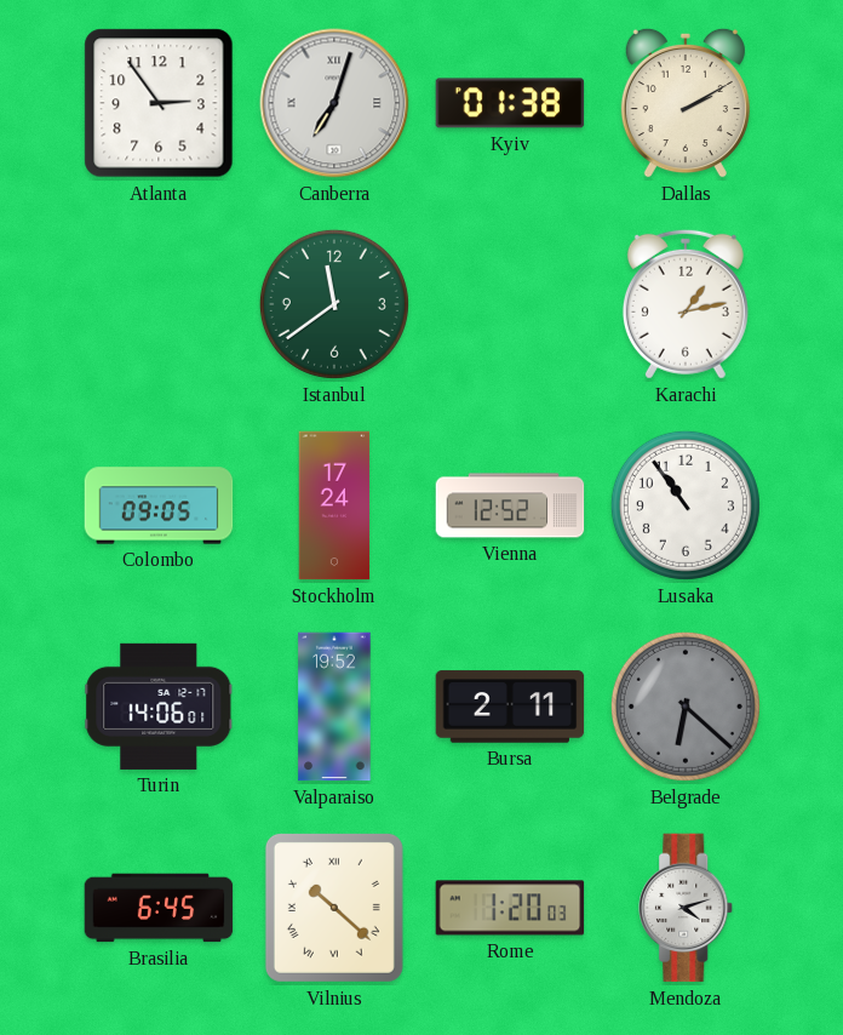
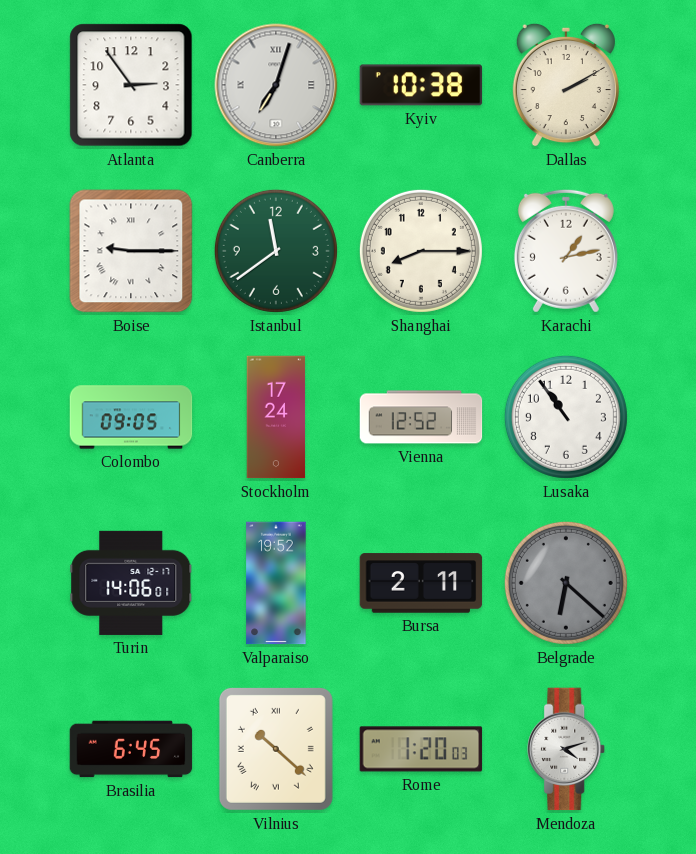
Kyiv: 01:38 -> 10:38 (421, 85)
Boise: none -> 9:15 (131, 251)
Shanghai: none -> 8:15 (421, 251)
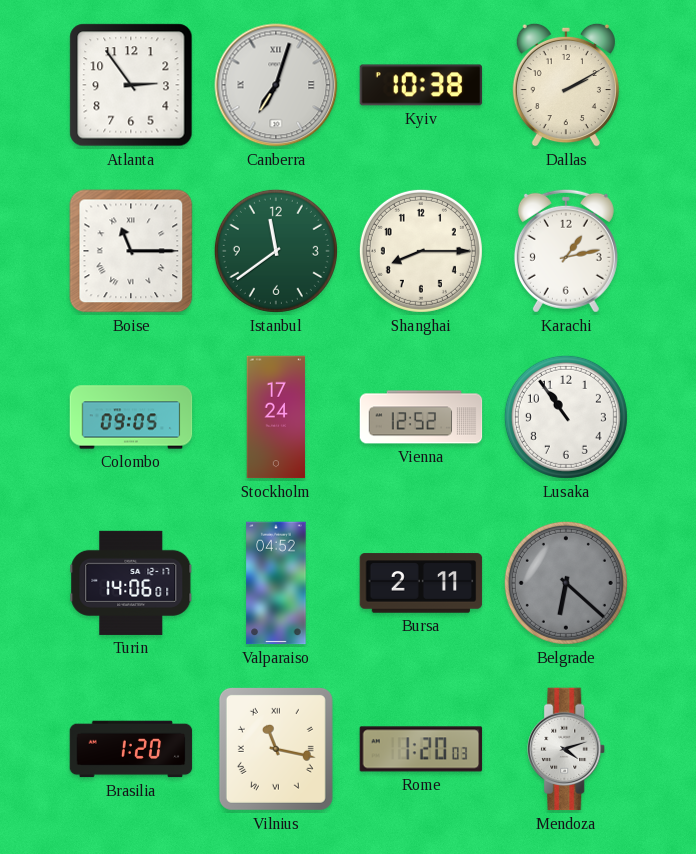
Boise: 9:15 -> 11:15 (131, 251)
Valparaiso: 19:52 -> 04:52 (276, 583)
Brasilia: 6:45 -> 1:20 (131, 749)
Vilnius: 10:22 -> 11:17 (276, 749)
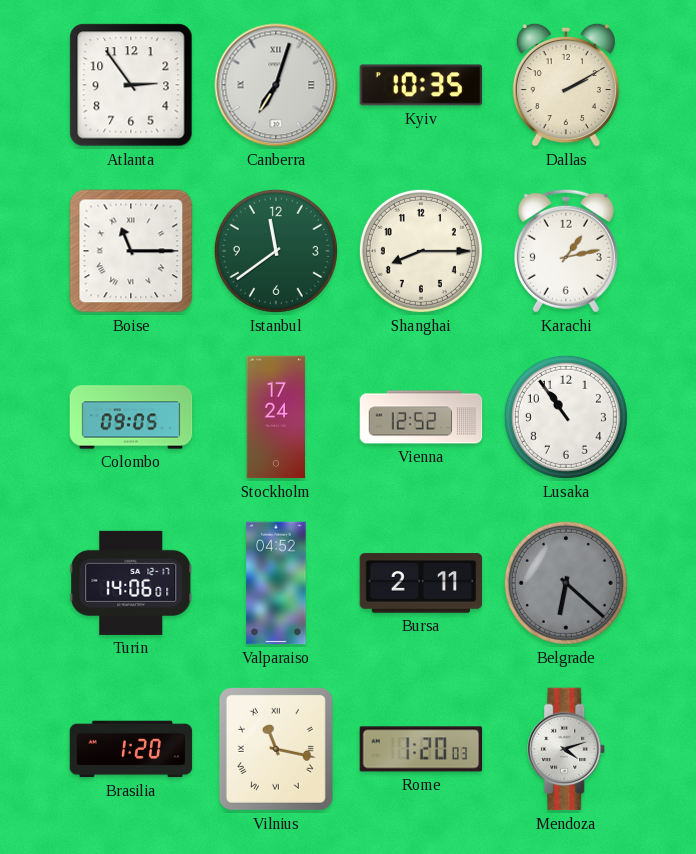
Kyiv: 10:38 -> 10:35 (421, 85)
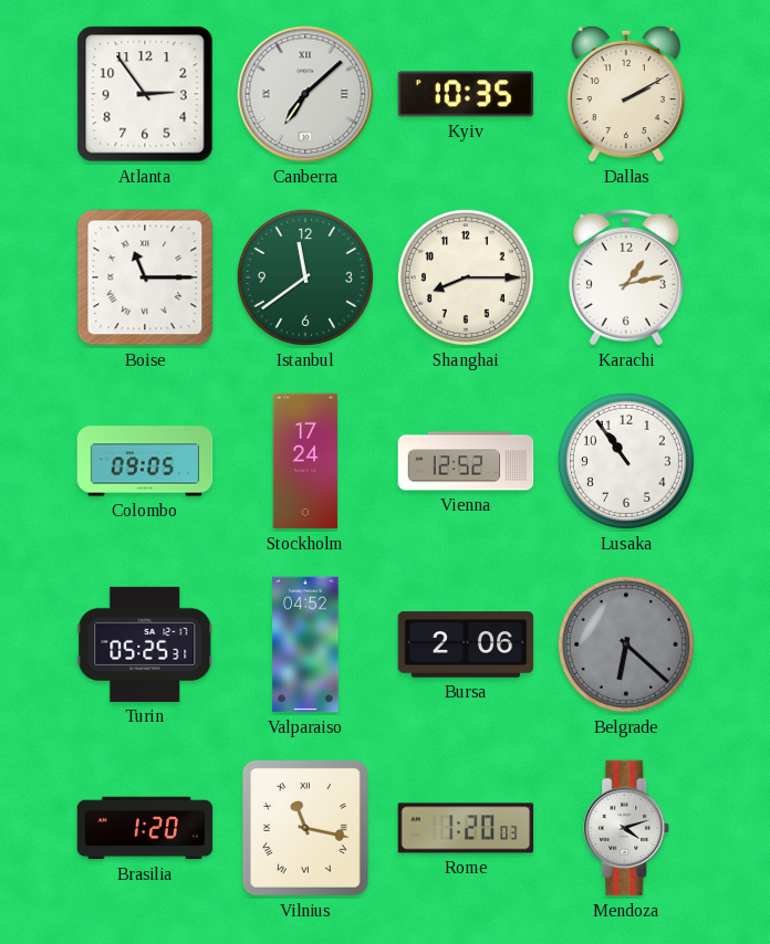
Canberra: 7:03 -> 7:08 (305, 94)
Turin: 14:06 -> 05:25 (145, 644)
Bursa: 2:11 -> 2:06 (466, 644)
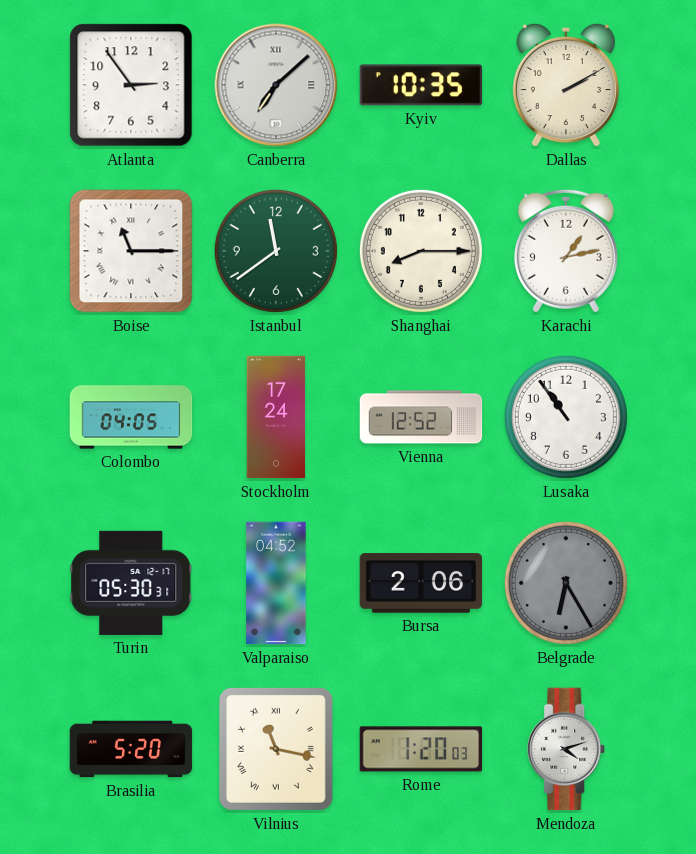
Colombo: 09:05 -> 04:05 (131, 417)
Turin: 05:25 -> 05:30 (131, 583)
Belgrade: 6:22 -> 6:25 (566, 583)
Brasilia: 1:20 -> 5:20 (131, 749)
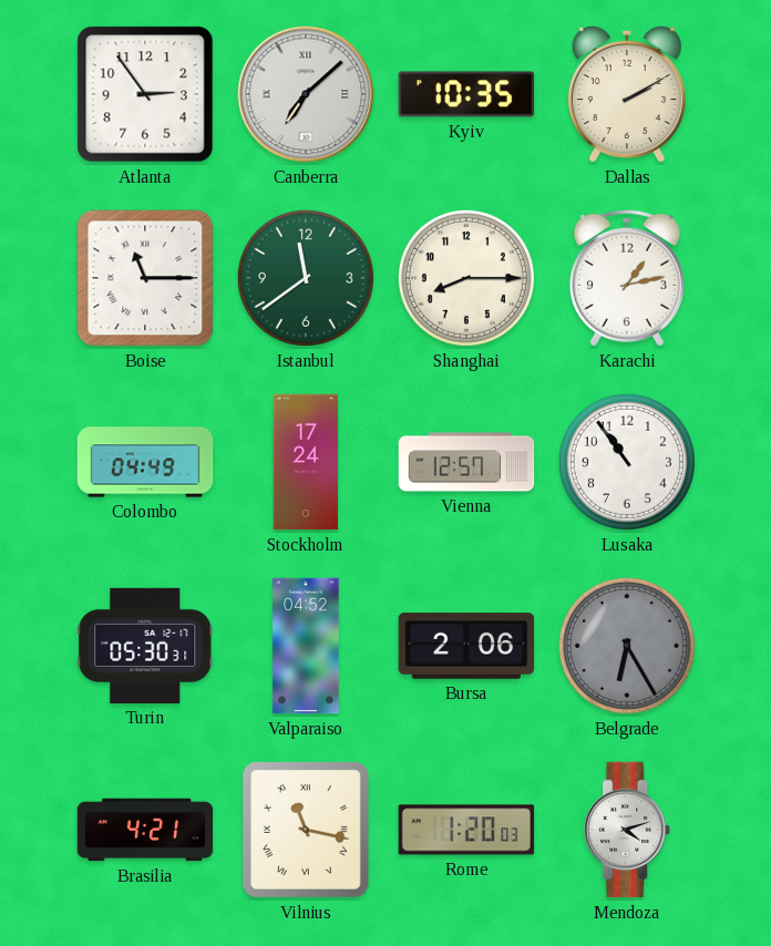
Colombo: 04:05 -> 04:49 (145, 462)
Vienna: 12:52 -> 12:57 (466, 462)
Brasilia: 5:20 -> 4:21 (145, 830)
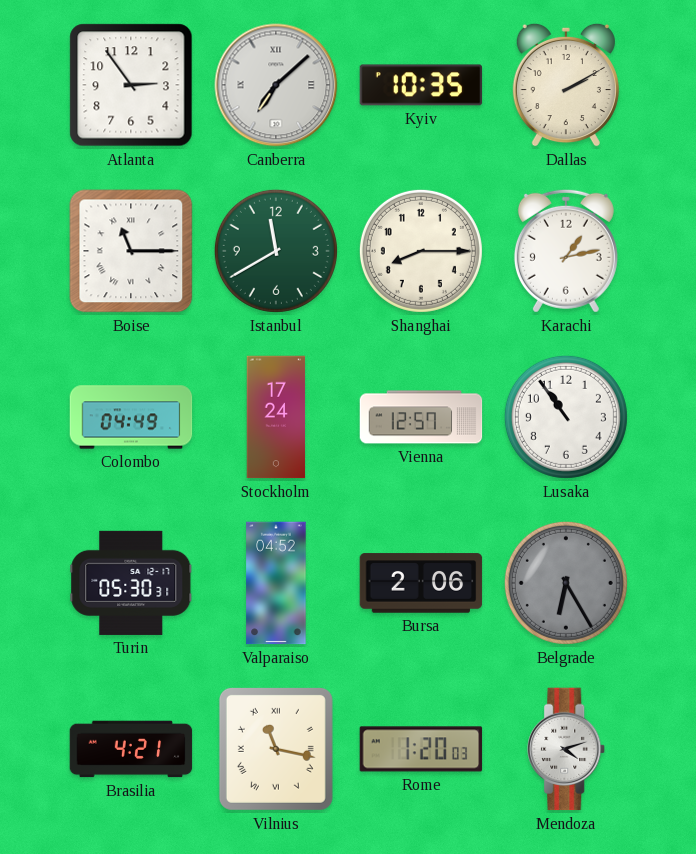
Istanbul: 11:39 -> 11:40 (276, 251)
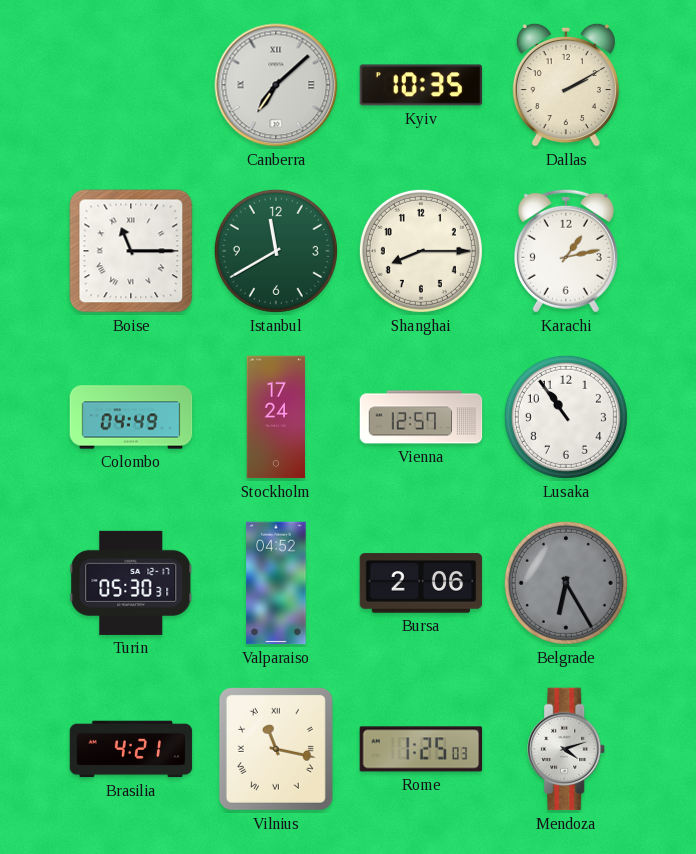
Atlanta: 2:54 -> none (131, 85)
Rome: 1:20 -> 1:25 (421, 749)
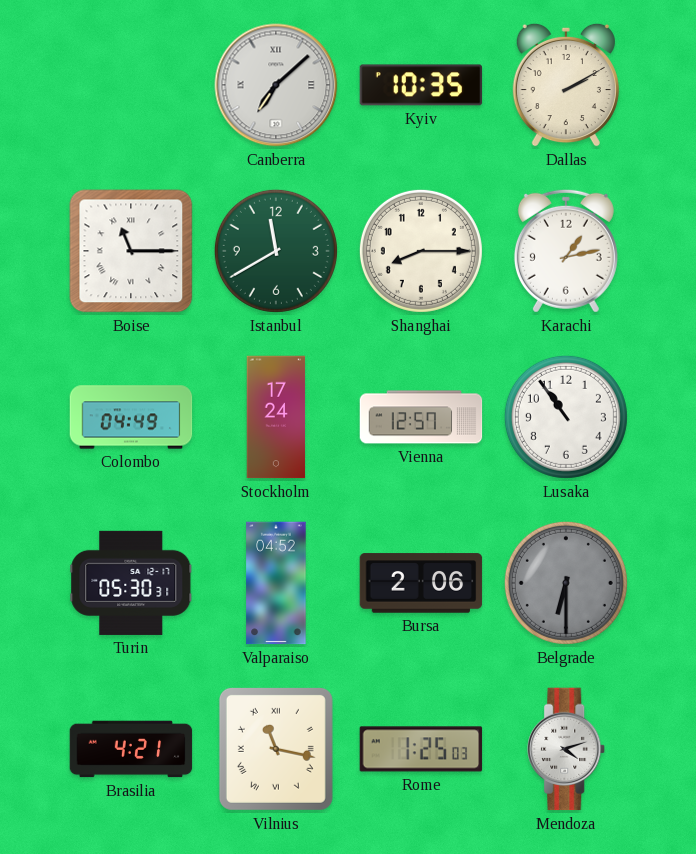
Belgrade: 6:25 -> 6:30 (566, 583)
